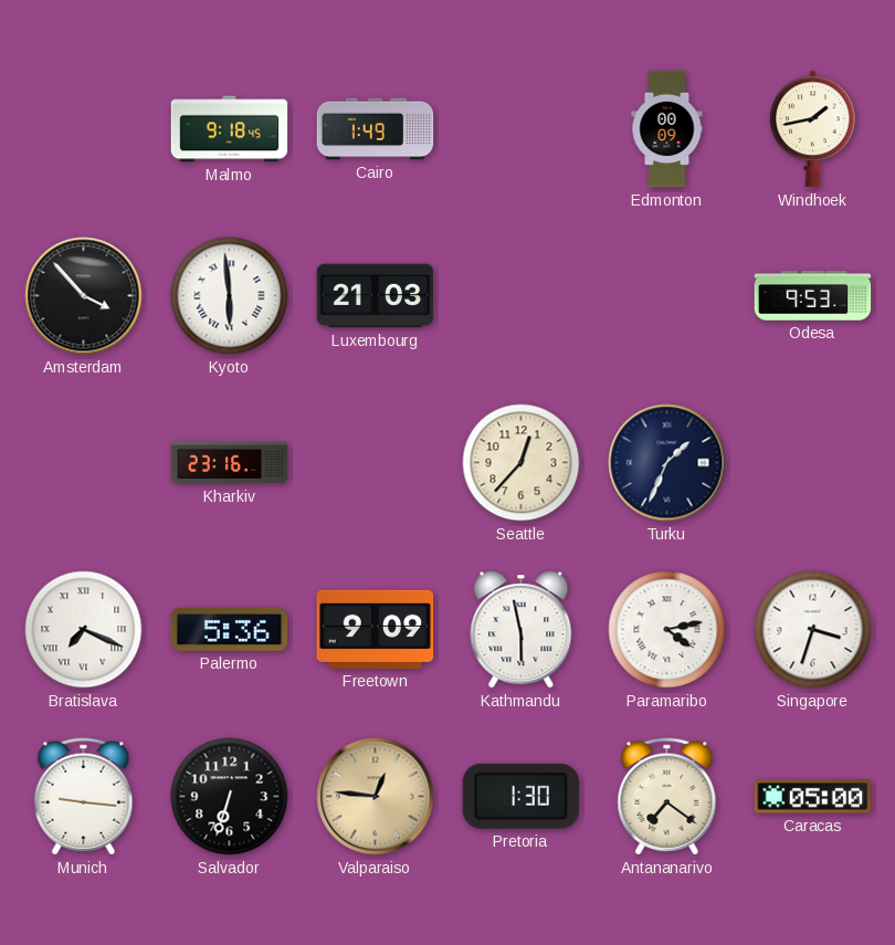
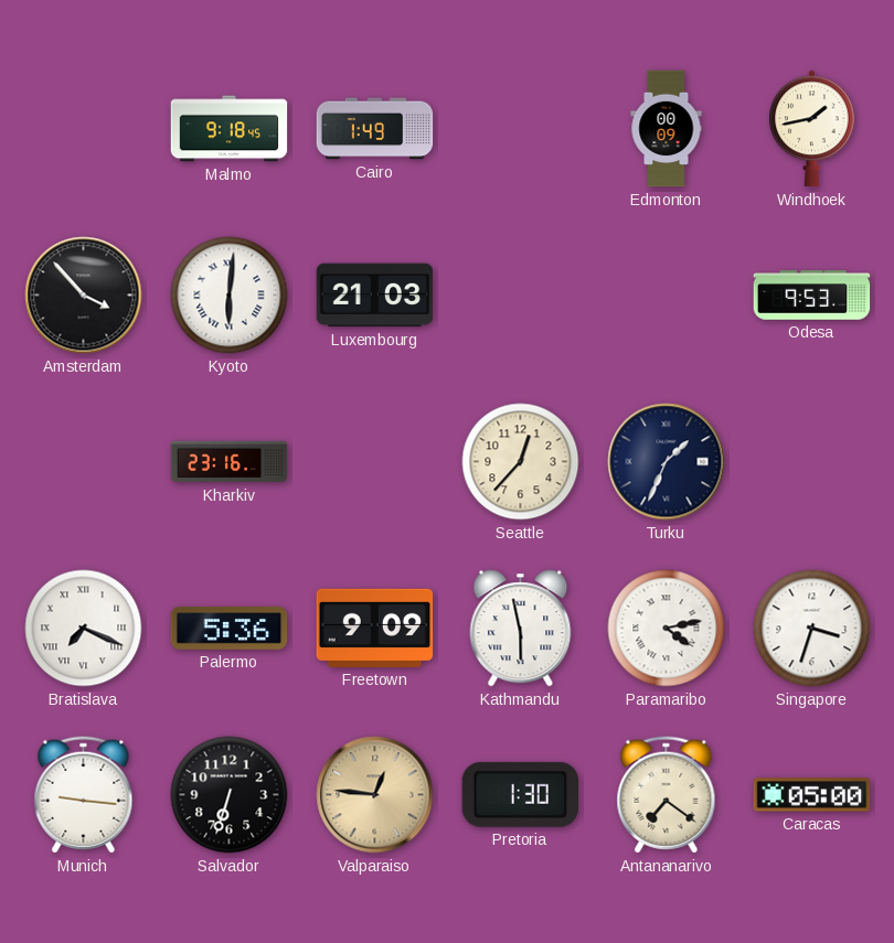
Kyoto: 5:59 -> 6:01 (230, 296)
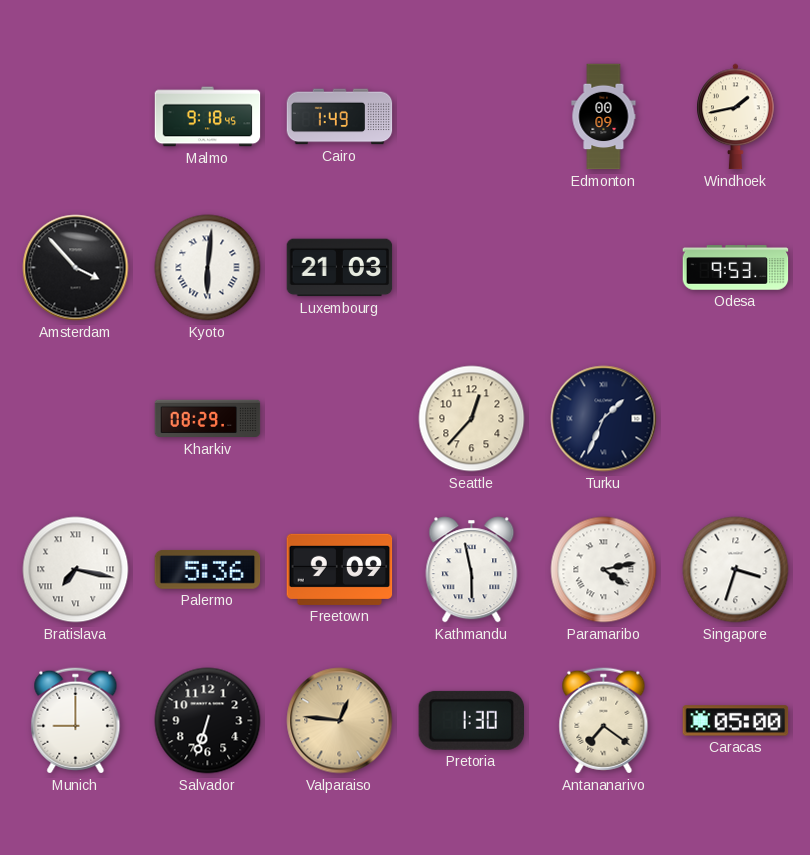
Kharkiv: 23:16 -> 08:29 (208, 419)
Bratislava: 7:19 -> 7:17 (76, 570)
Munich: 9:16 -> 9:00 (76, 721)
